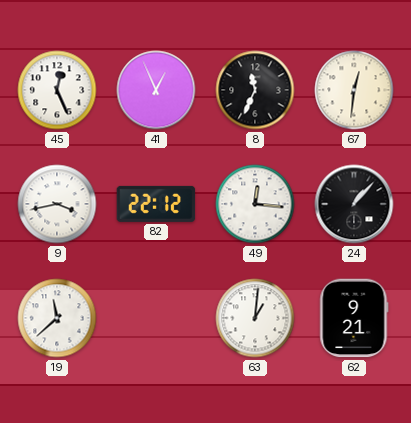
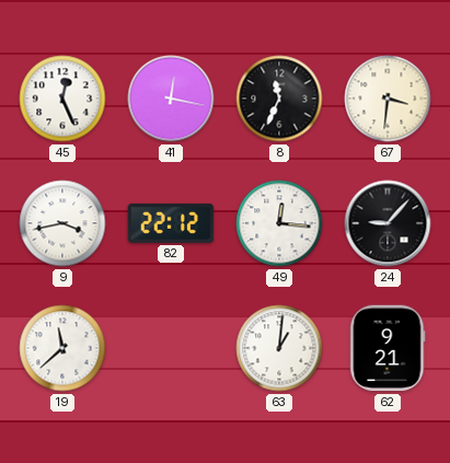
41: 12:56 -> 12:17 (171, 99)
67: 12:31 -> 3:31 (388, 99)
24: 1:07 -> 9:07 (388, 223)
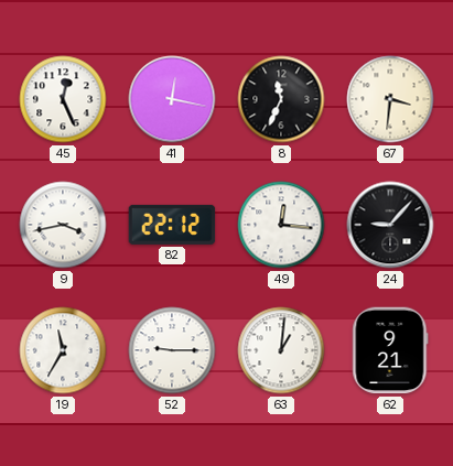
19: 11:38 -> 11:35 (63, 350)
52: none -> 9:15 (172, 350)
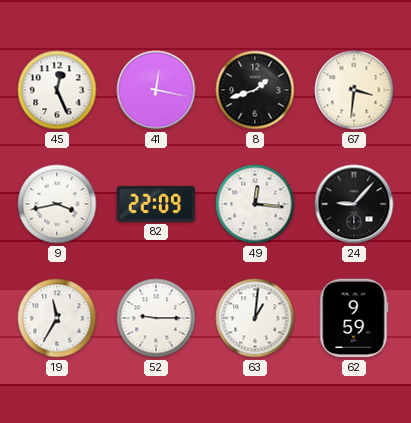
8: 11:34 -> 1:42 (255, 90)
82: 22:12 -> 22:09 (156, 204)
62: 9:21 -> 9:59 (354, 318)
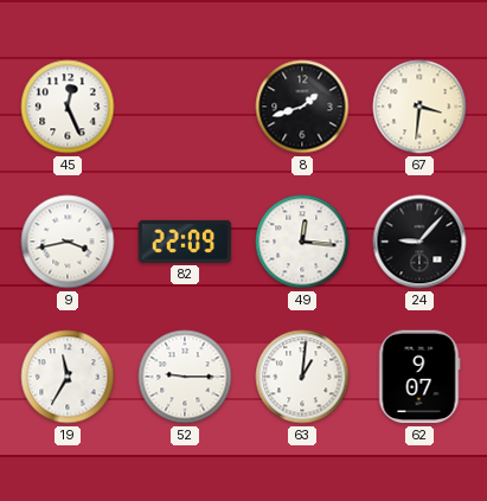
41: 12:17 -> none (156, 90)
62: 9:59 -> 9:07 (419, 377)
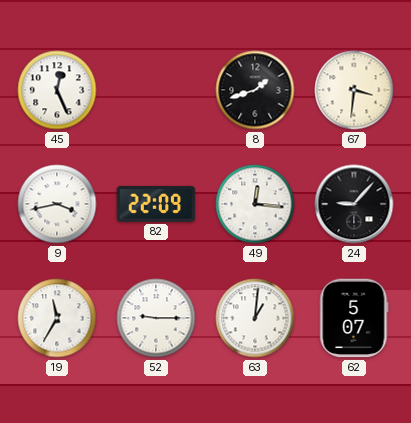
62: 9:07 -> 5:07 (354, 318)
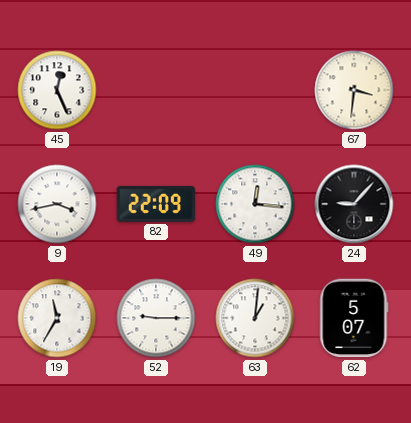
8: 1:42 -> none (255, 90)
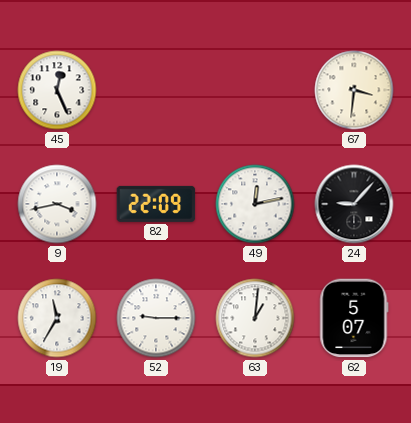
49: 12:16 -> 12:13 (255, 204)
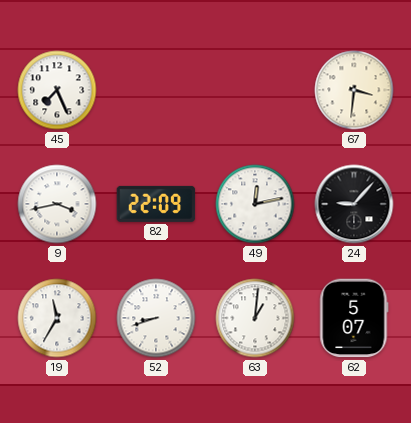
45: 12:26 -> 7:26 (57, 90)
52: 9:15 -> 8:42 (156, 318)
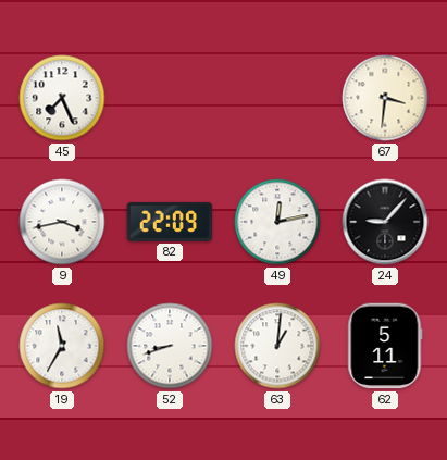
62: 5:07 -> 5:11 (385, 346)
